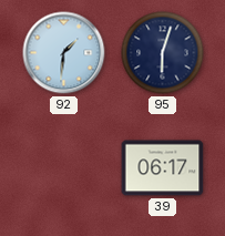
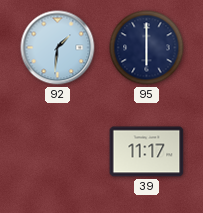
95: 6:03 -> 6:00 (147, 48)
39: 06:17 -> 11:17 (147, 152)
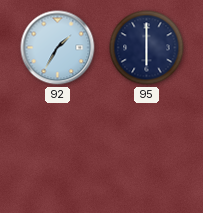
92: 1:31 -> 1:35 (58, 48)
39: 11:17 -> none (147, 152)
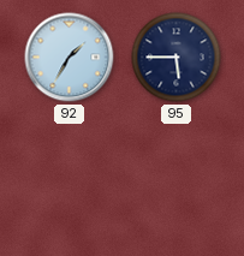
95: 6:00 -> 5:45 (177, 58)
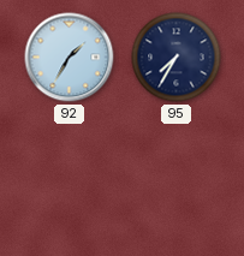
95: 5:45 -> 7:35 (177, 58)
